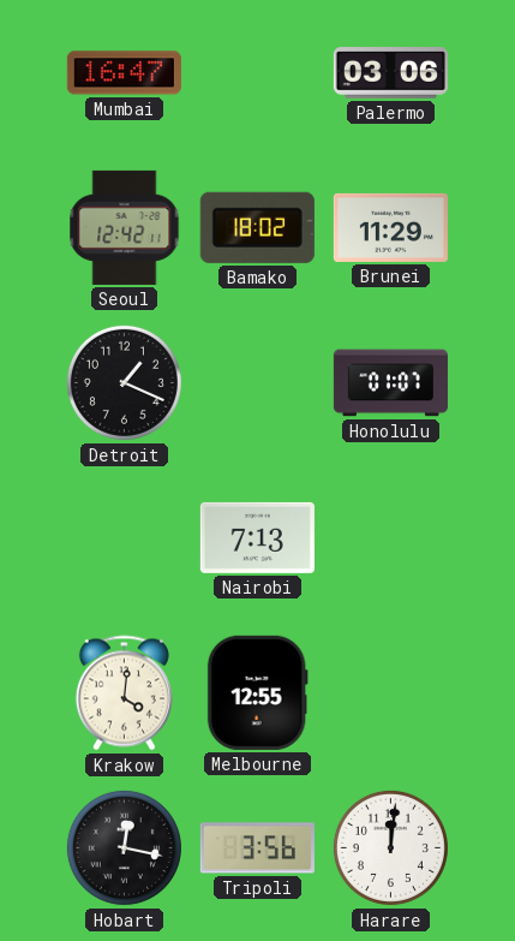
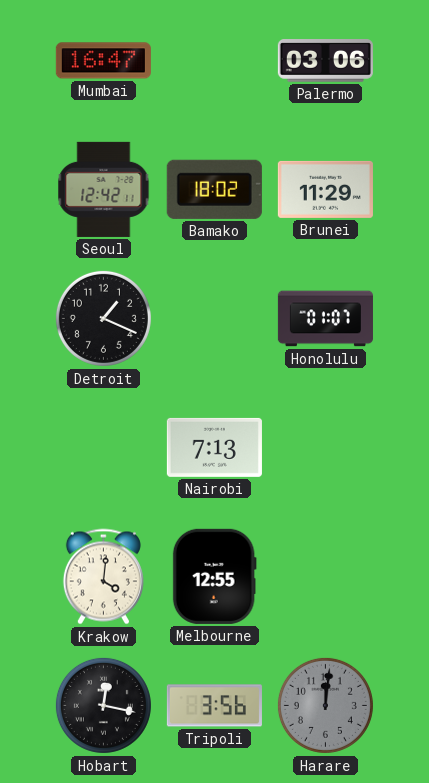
Harare dial: white -> grey (325, 705)
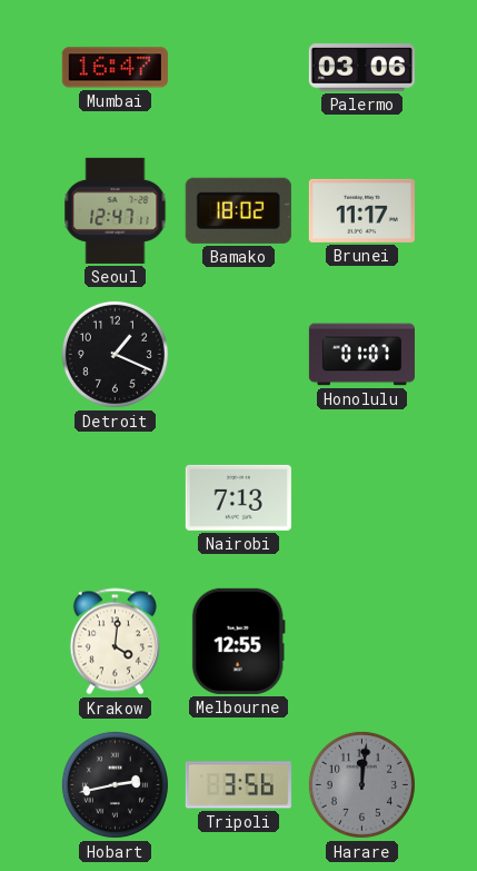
Seoul: 12:42 -> 12:47 (116, 210)
Brunei: 11:29 -> 11:17 (361, 210)
Hobart: 12:17 -> 2:43 (115, 784)
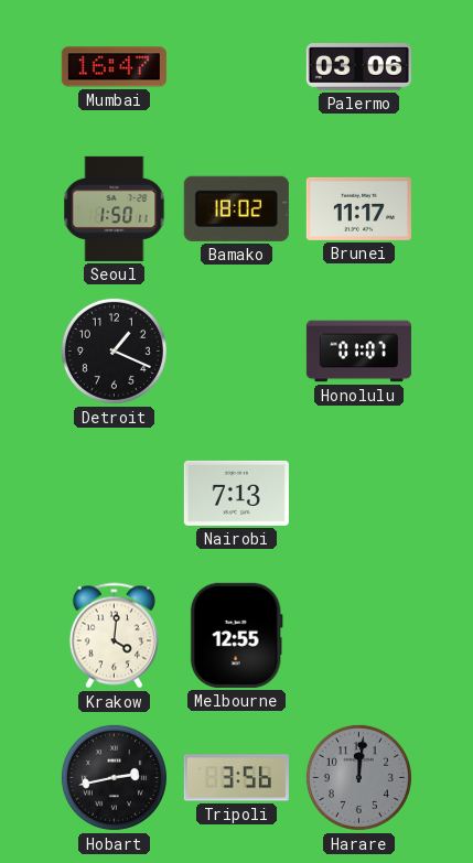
Seoul: 12:47 -> 1:50 (115, 208)
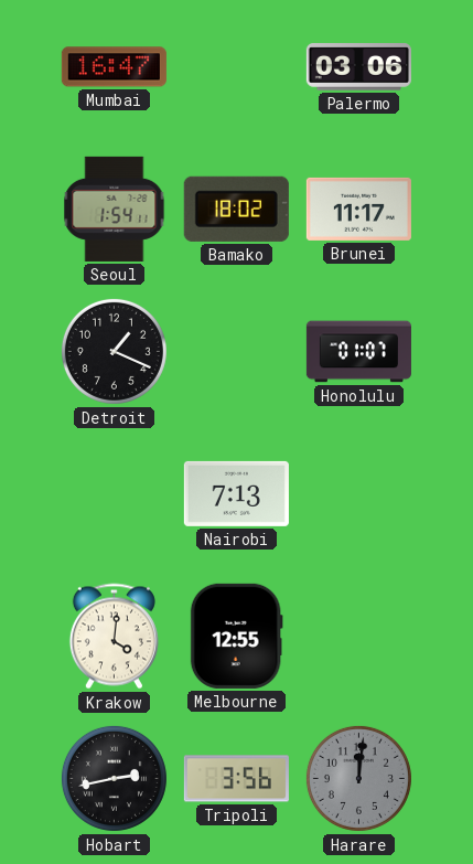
Seoul: 1:50 -> 1:54 (115, 209)
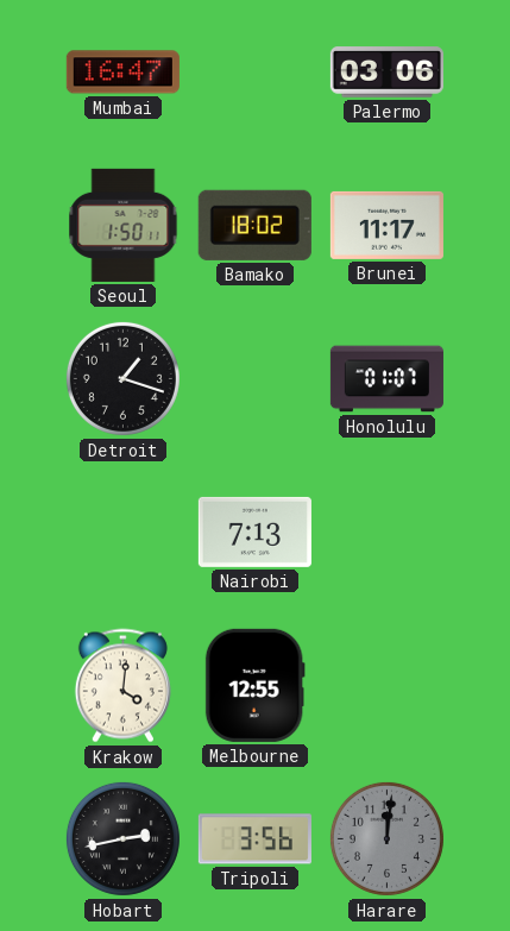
Seoul: 1:54 -> 1:50 (124, 225)
Detroit: 1:19 -> 1:18 (122, 378)
